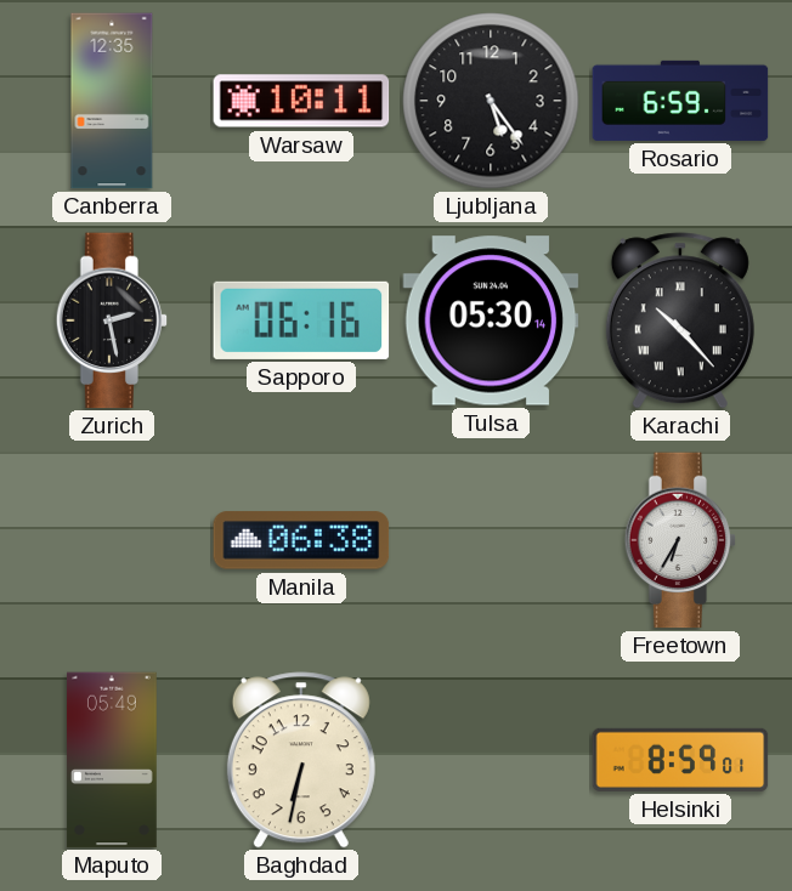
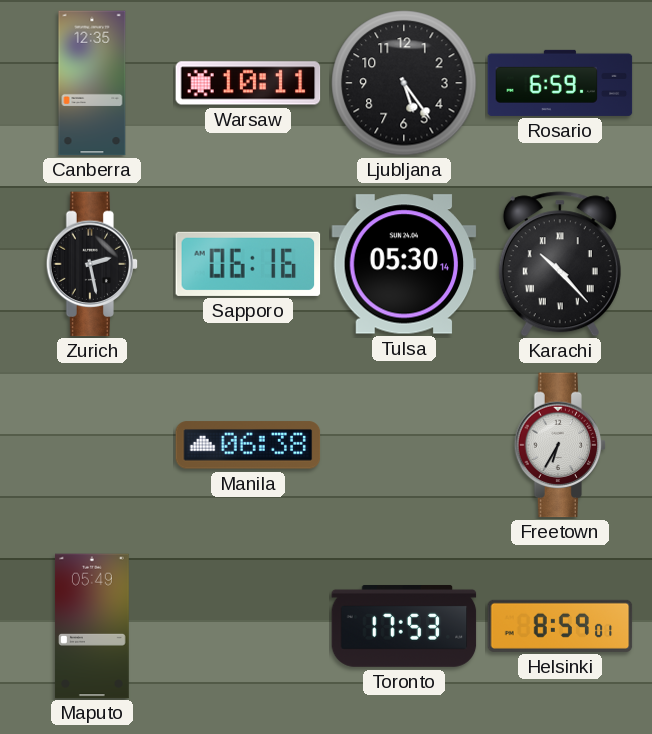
Baghdad: 6:32 -> none (301, 760)
Toronto: none -> 17:53 (404, 626)
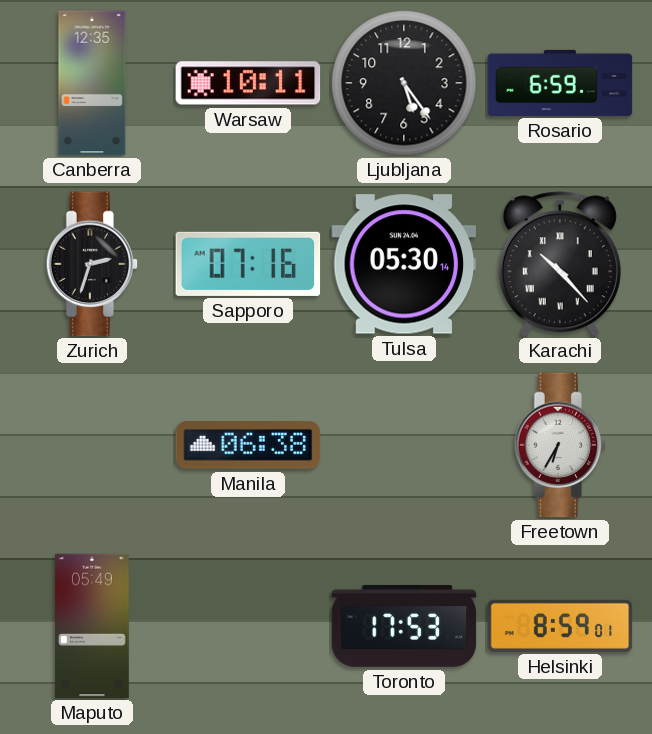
Zurich: 2:28 -> 2:33 (92, 264)
Sapporo: 06:16 -> 07:16 (248, 264)
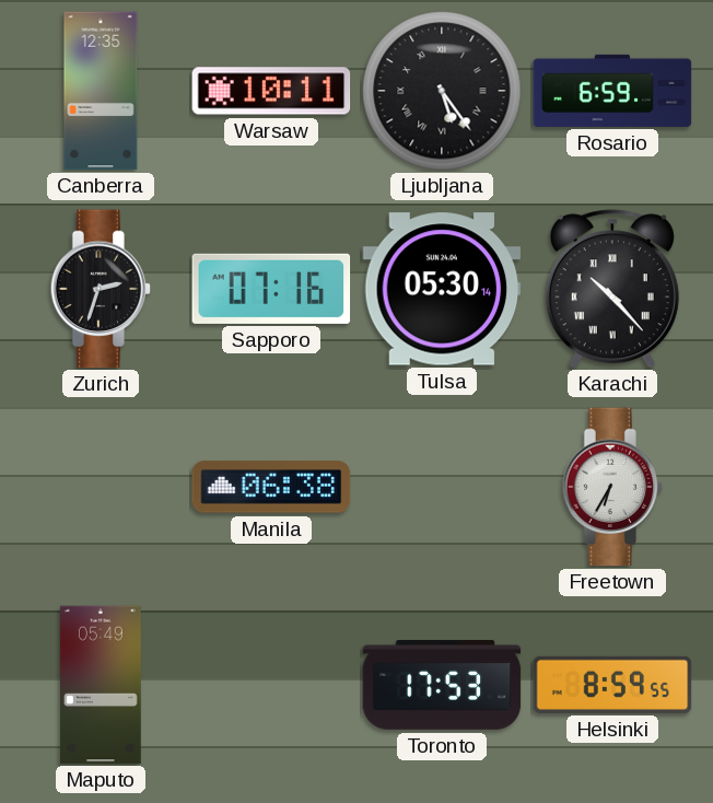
Ljubljana numerals: Arabic -> Roman (442, 91)
Helsinki: 8:59:01 -> 8:59:55 (612, 685)
